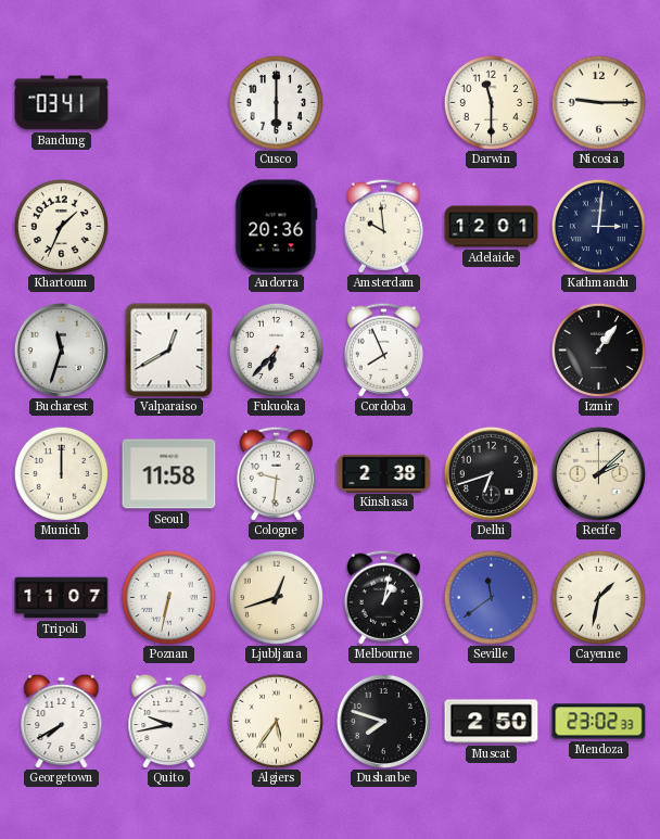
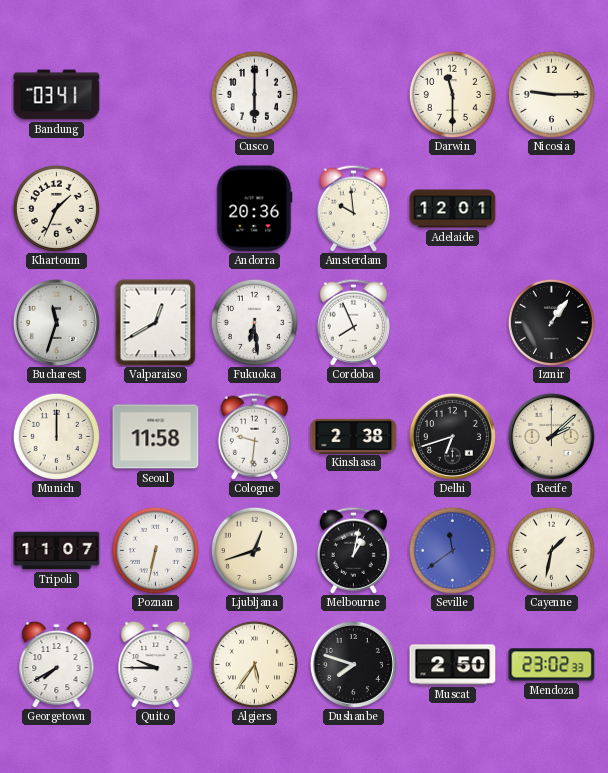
Kathmandu: 3:01 -> none (598, 226)
Fukuoka: 6:37 -> 6:29 (254, 322)
Quito: 9:43 -> 9:45 (156, 664)
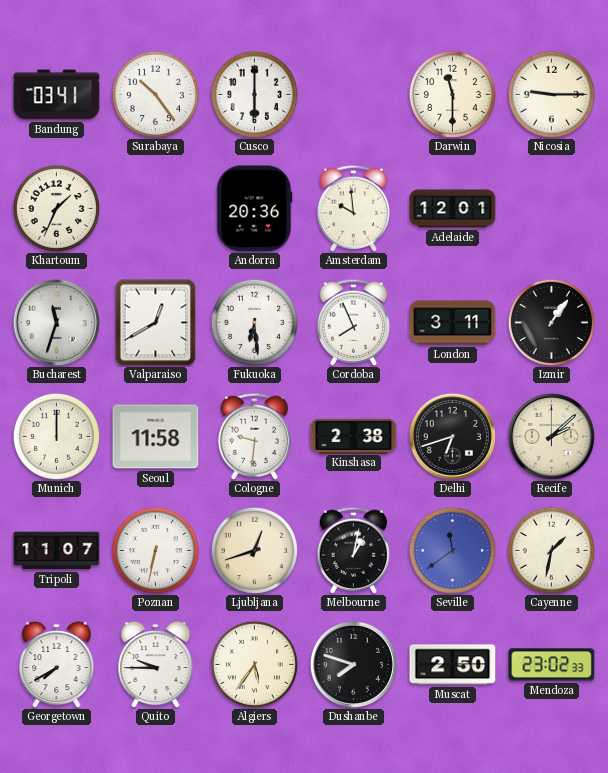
Surabaya: none -> 10:24 (155, 94)
London: none -> 3:11 (453, 323)
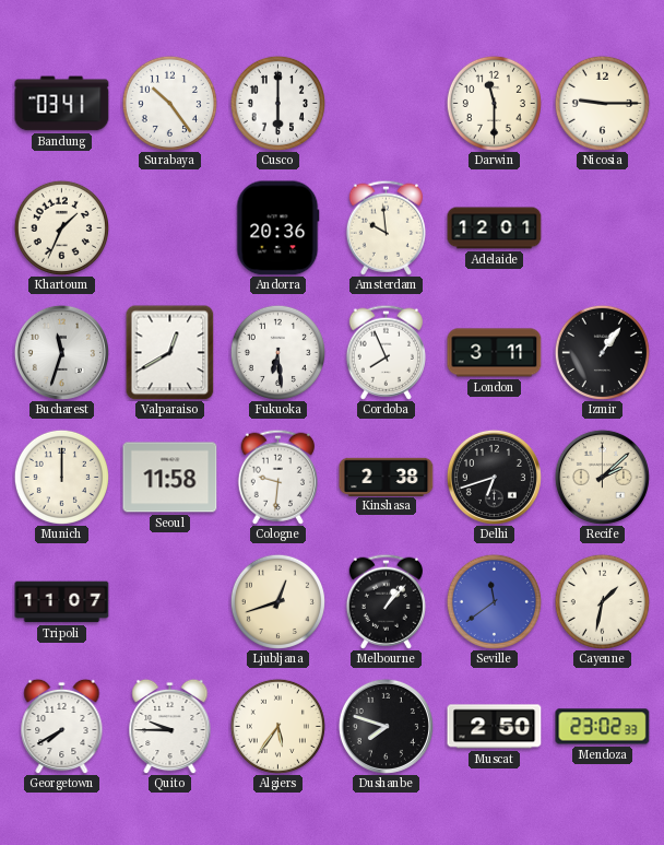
Poznan: 6:32 -> none (155, 550)
Melbourne: 1:02 -> 1:07 (386, 601)
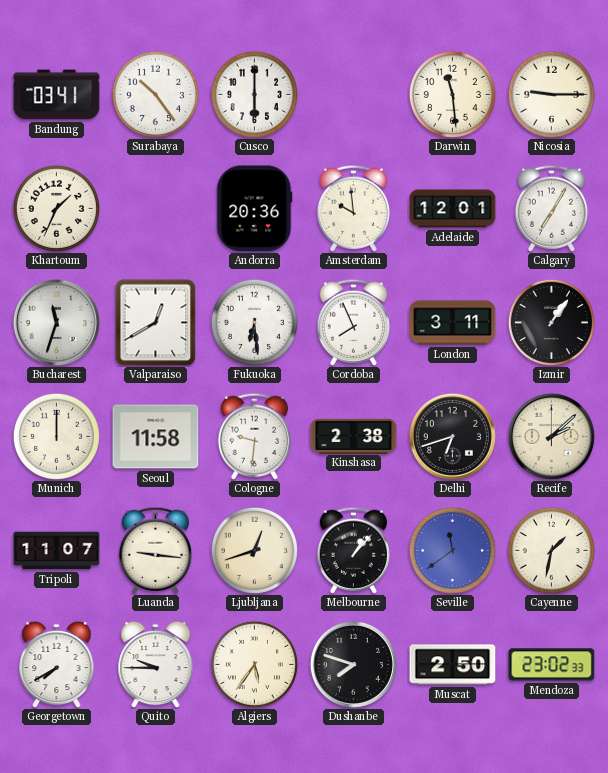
Darwin: 11:30 -> 11:29 (452, 94)
Calgary: none -> 7:05 (551, 208)
Luanda: none -> 9:16 (155, 550)
